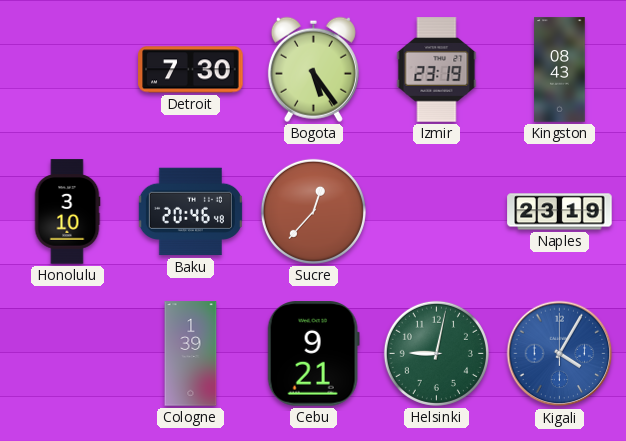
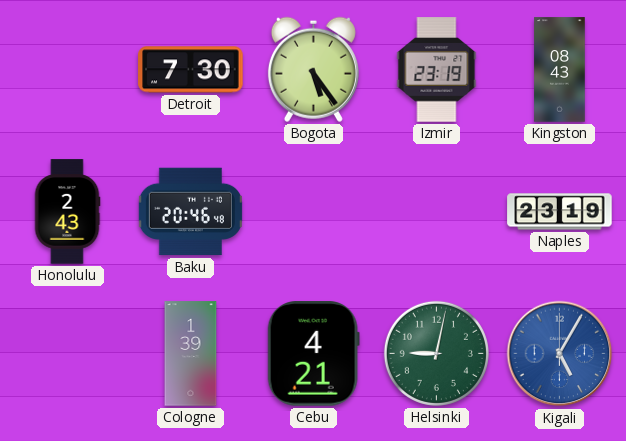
Honolulu: 3:10 -> 2:43 (67, 212)
Sucre: 12:37 -> none (313, 211)
Cebu: 9:21 -> 4:21 (313, 354)
Kigali: 4:05 -> 5:05 (560, 354)
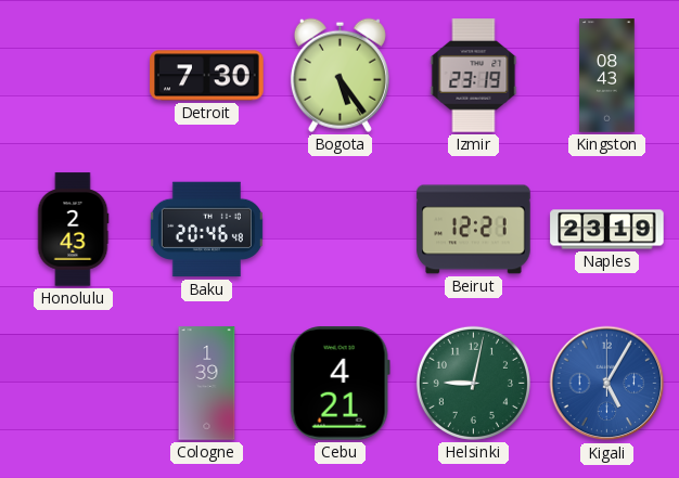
Beirut: none -> 12:21 (474, 230)
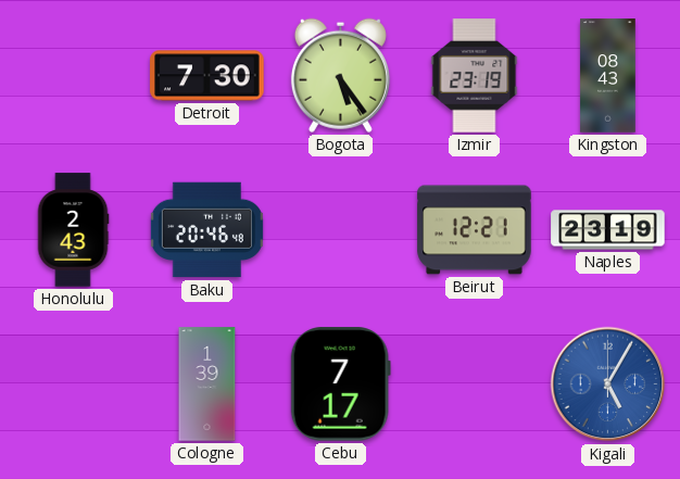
Cebu: 4:21 -> 7:17 (340, 385)
Helsinki: 9:02 -> none (473, 383)
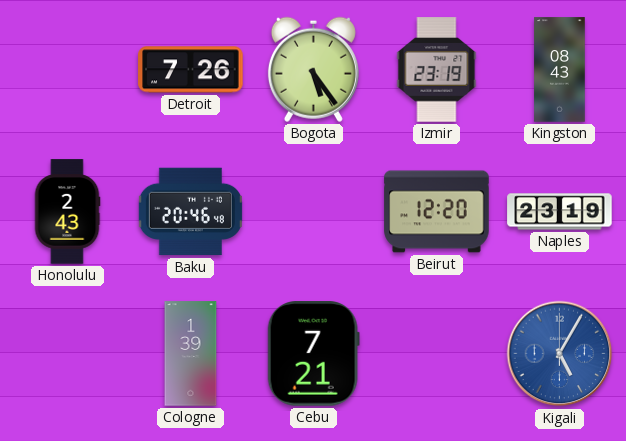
Detroit: 7:30 -> 7:26 (191, 70)
Beirut: 12:21 -> 12:20 (437, 212)
Cebu: 7:17 -> 7:21 (313, 354)
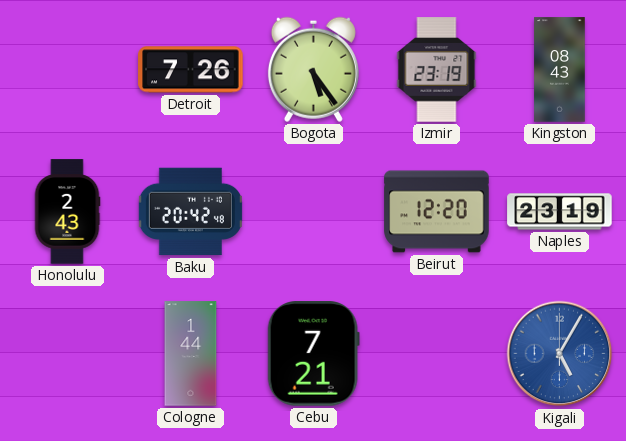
Baku: 20:46 -> 20:42 (190, 212)
Cologne: 1:39 -> 1:44 (191, 354)
